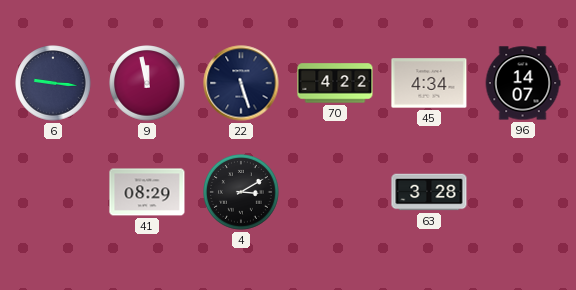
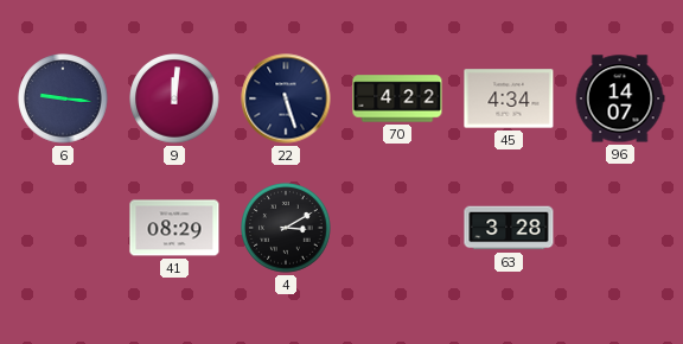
9: 11:58 -> 12:01 (174, 98)
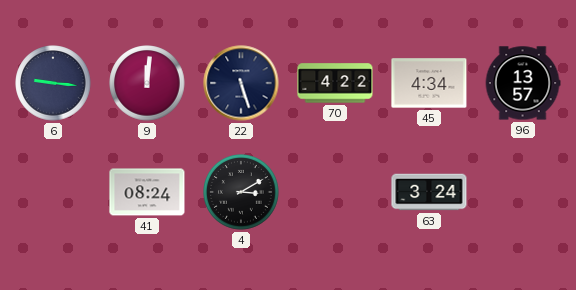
96: 14:07 -> 13:57 (523, 83)
41: 08:29 -> 08:24 (147, 192)
63: 3:28 -> 3:24 (429, 192)
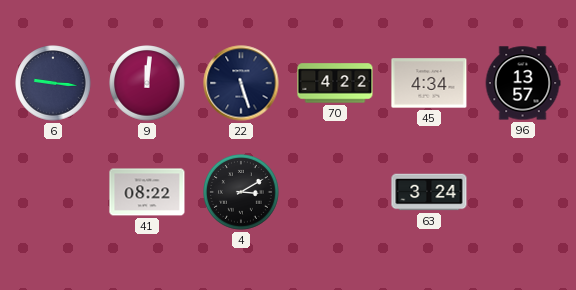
41: 08:24 -> 08:22 (147, 192)
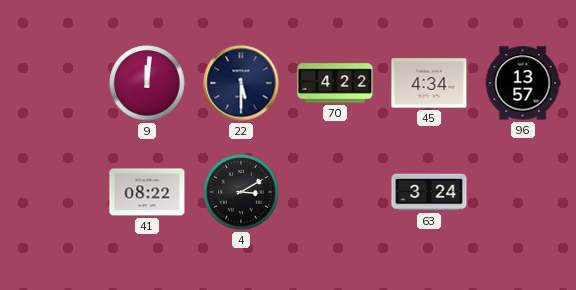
6: 9:16 -> none (53, 83)
22: 5:27 -> 5:30 (241, 83)
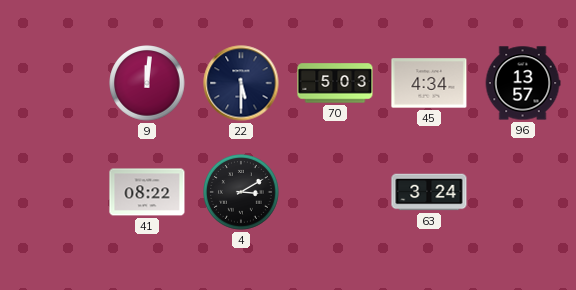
70: 4:22 -> 5:03 (335, 83)
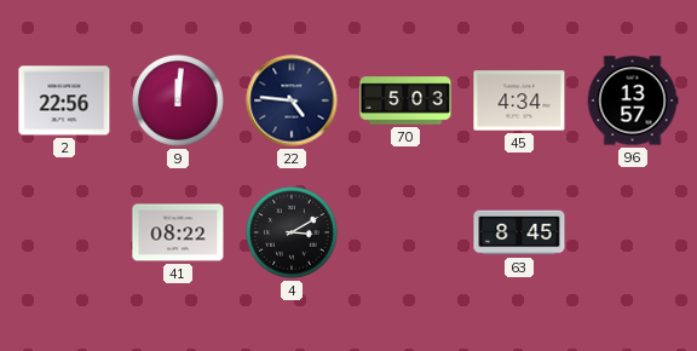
2: none -> 22:56 (64, 100)
22: 5:30 -> 4:46 (292, 100)
63: 3:24 -> 8:45 (519, 232)
